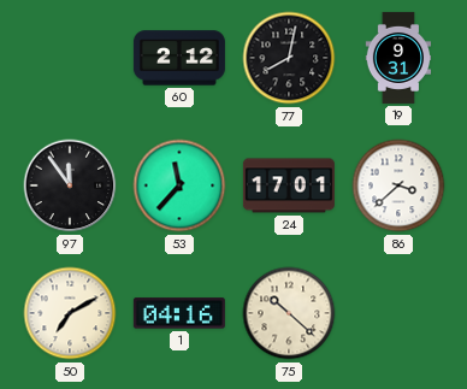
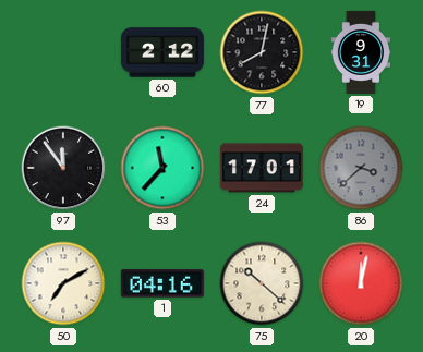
86 dial: white -> grey (361, 168)
20: none -> 12:02 (361, 283)
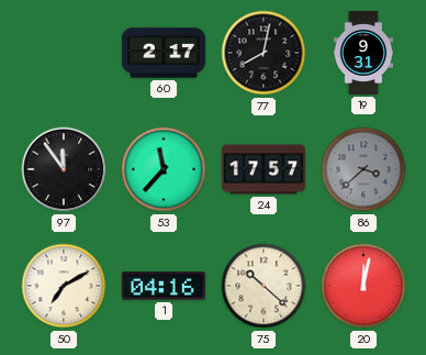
60: 2:12 -> 2:17 (164, 53)
24: 17:01 -> 17:57 (264, 169)
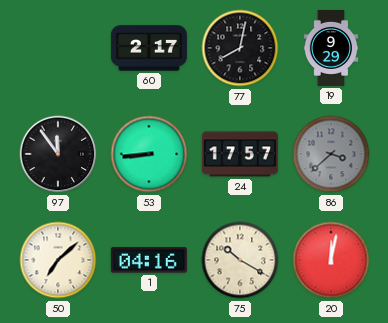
19: 9:31 -> 9:29 (331, 48)
53: 11:37 -> 8:44 (149, 154)
50: 7:10 -> 7:08 (58, 260)
75: 10:22 -> 10:20 (240, 260)
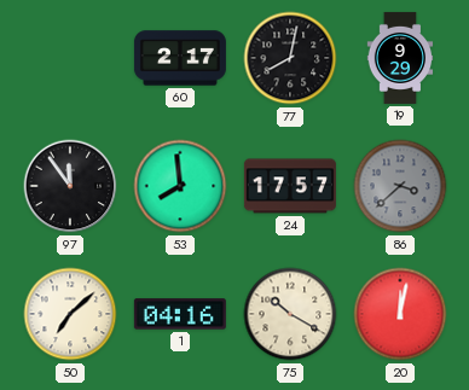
53: 8:44 -> 7:59 (180, 186)
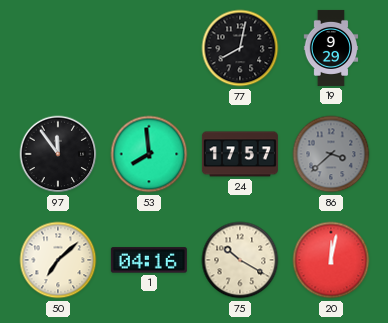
60: 2:17 -> none (180, 58)
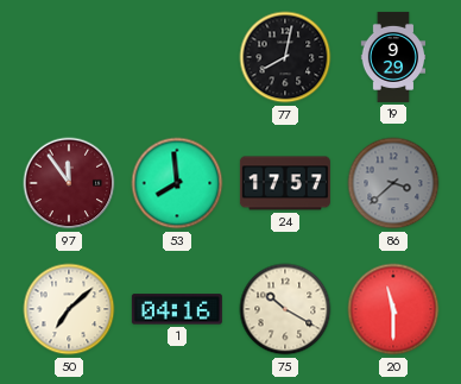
97 dial: black -> burgundy (69, 183)
20: 12:02 -> 11:30 (393, 309)
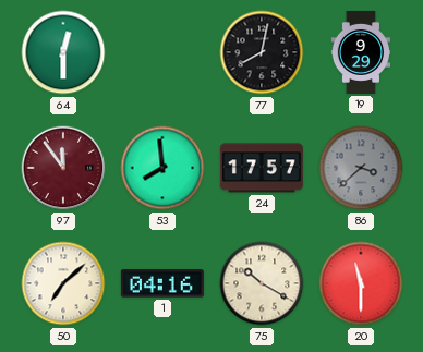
64: none -> 12:30 (63, 52)
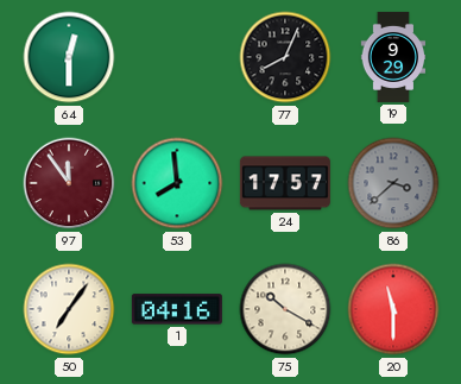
77: 8:02 -> 8:04 (285, 57)
50: 7:08 -> 7:06 (69, 309)
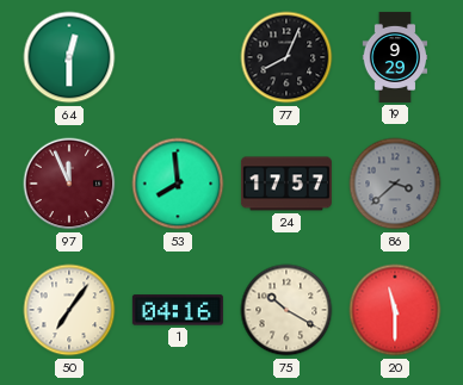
97: 11:54 -> 11:56 (69, 184)
